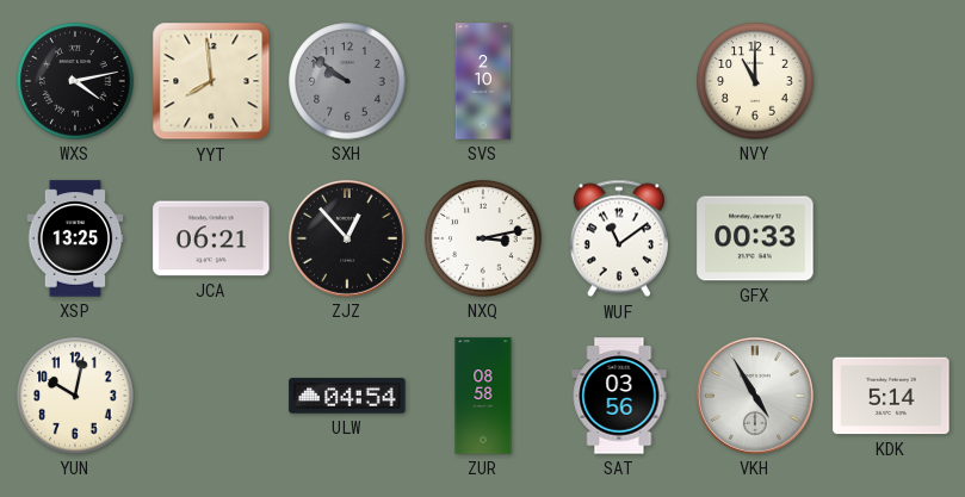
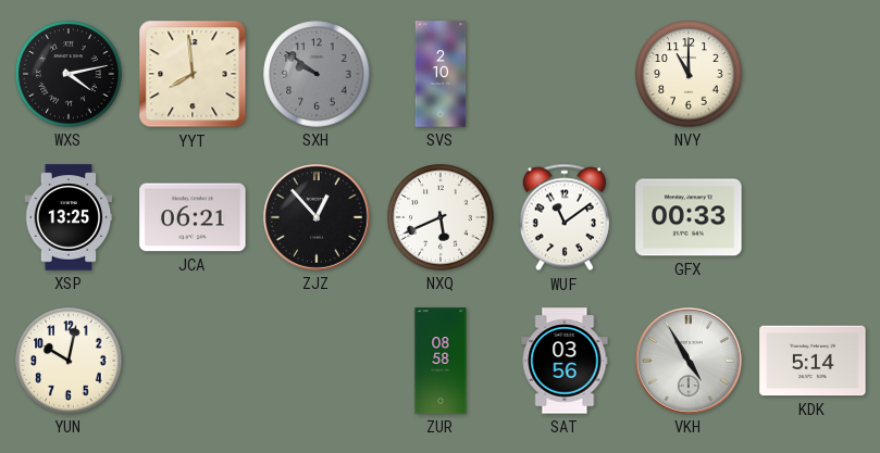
NXQ: 3:13 -> 5:41 (441, 217)
ULW: 04:54 -> none (347, 396)
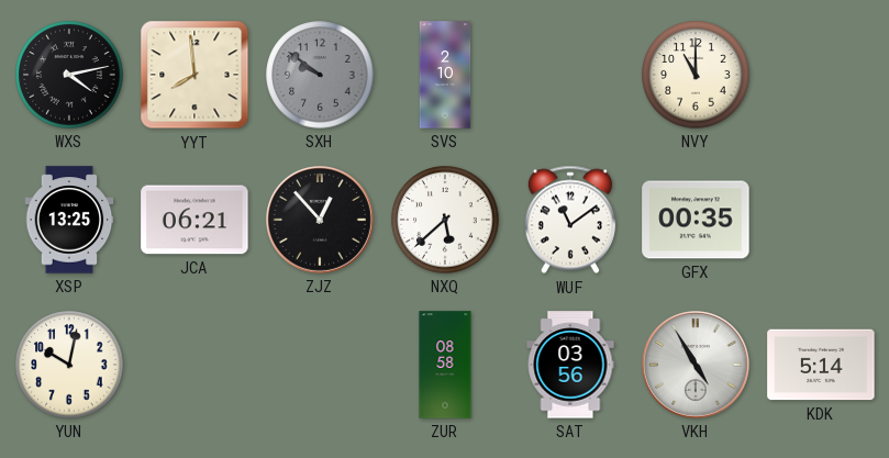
NXQ: 5:41 -> 5:38 (445, 220)
GFX: 00:33 -> 00:35 (696, 220)
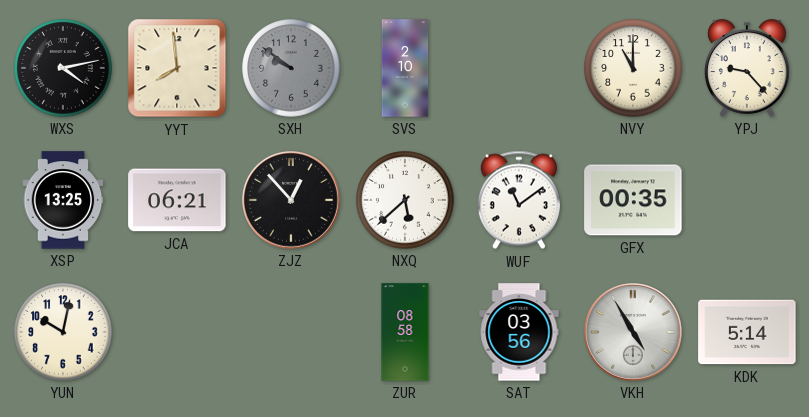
YPJ: none -> 9:23 (747, 68)
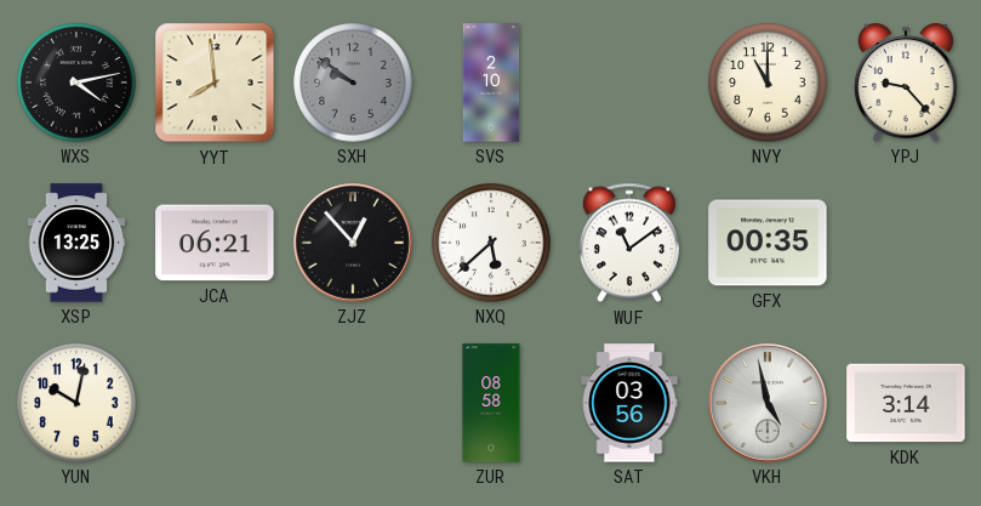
VKH: 4:55 -> 4:58 (769, 404)
KDK: 5:14 -> 3:14 (906, 403)
